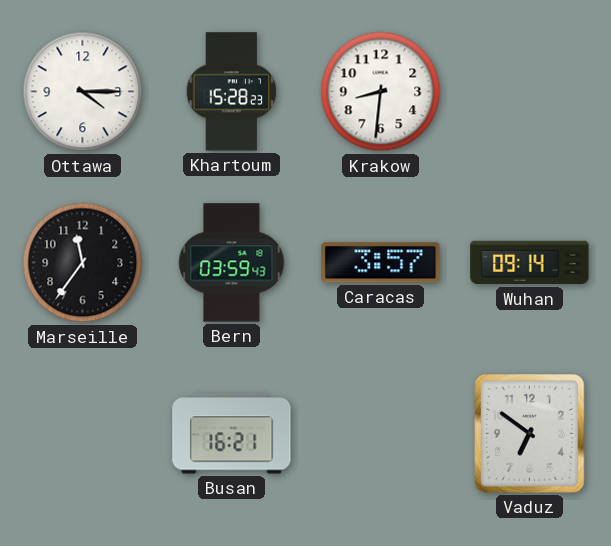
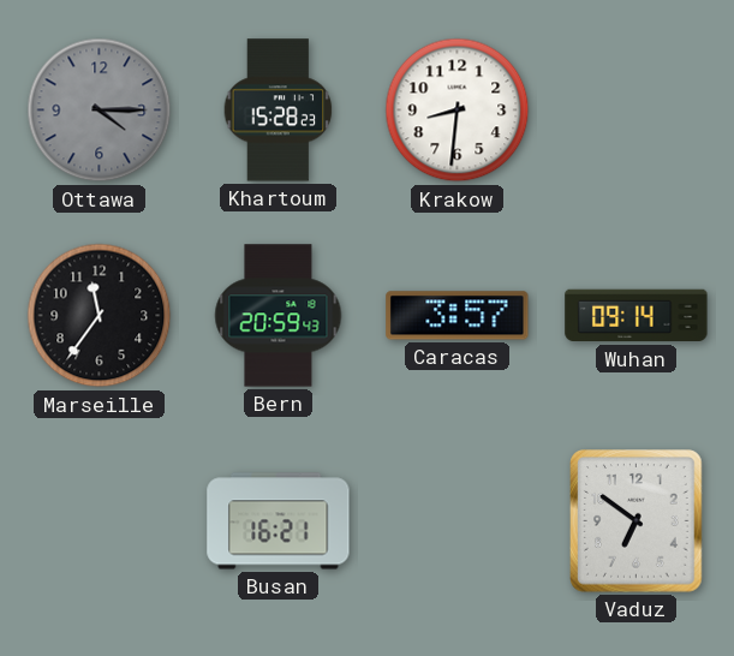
Ottawa dial: white -> grey (100, 111)
Bern: 03:59 -> 20:59 (279, 316)
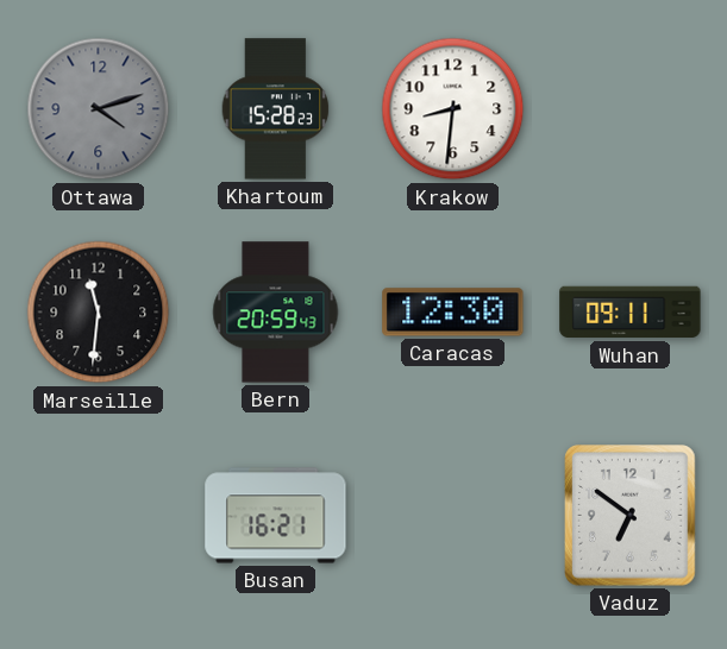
Ottawa: 4:15 -> 4:12 (99, 109)
Marseille: 11:36 -> 11:31 (99, 313)
Caracas: 3:57 -> 12:30 (453, 313)
Wuhan: 09:14 -> 09:11 (631, 313)
